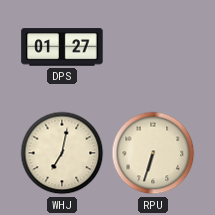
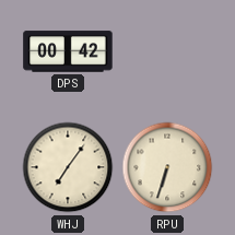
DPS: 01:27 -> 00:42 (68, 51)
WHJ: 7:02 -> 7:06 (68, 167)
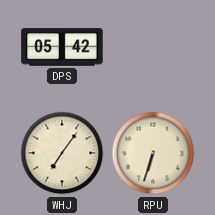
DPS: 00:42 -> 05:42 (62, 47)
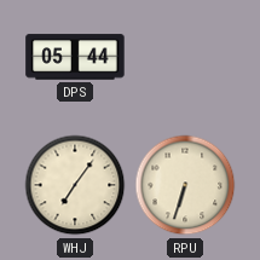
DPS: 05:42 -> 05:44 (75, 57)
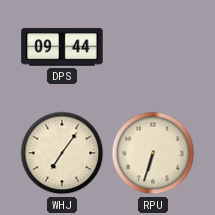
DPS: 05:44 -> 09:44 (62, 47)
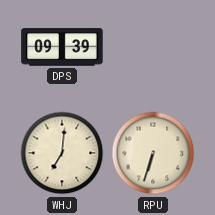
DPS: 09:44 -> 09:39 (62, 47)
WHJ: 7:06 -> 7:01 (62, 153)
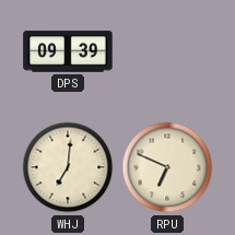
RPU: 6:33 -> 6:49 (167, 167)
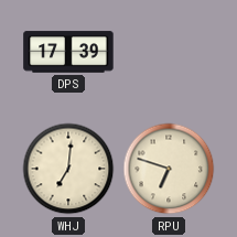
DPS: 09:39 -> 17:39 (68, 52)
RPU: 6:49 -> 6:48 (169, 169)
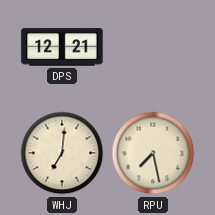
DPS: 17:39 -> 12:21 (62, 47)
RPU: 6:48 -> 7:28 (153, 153)
